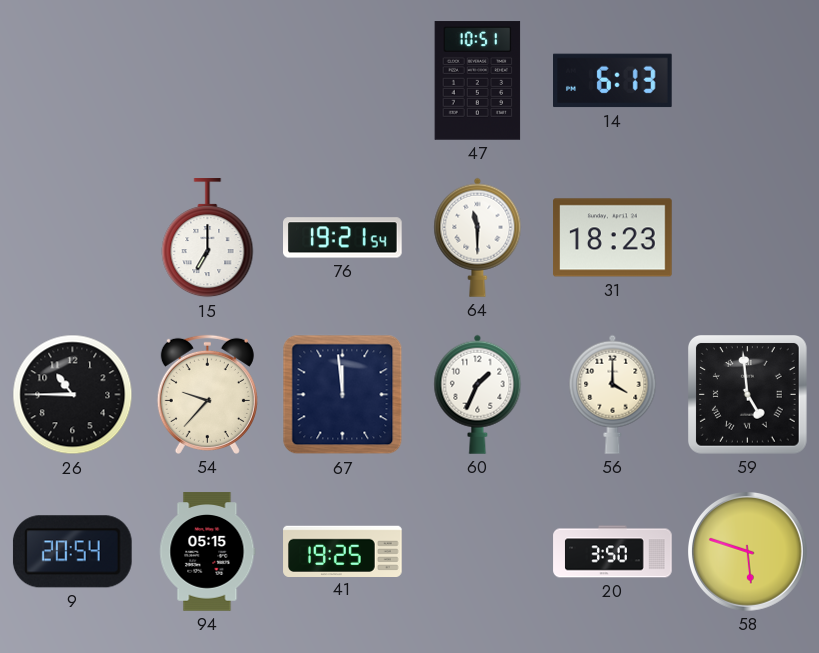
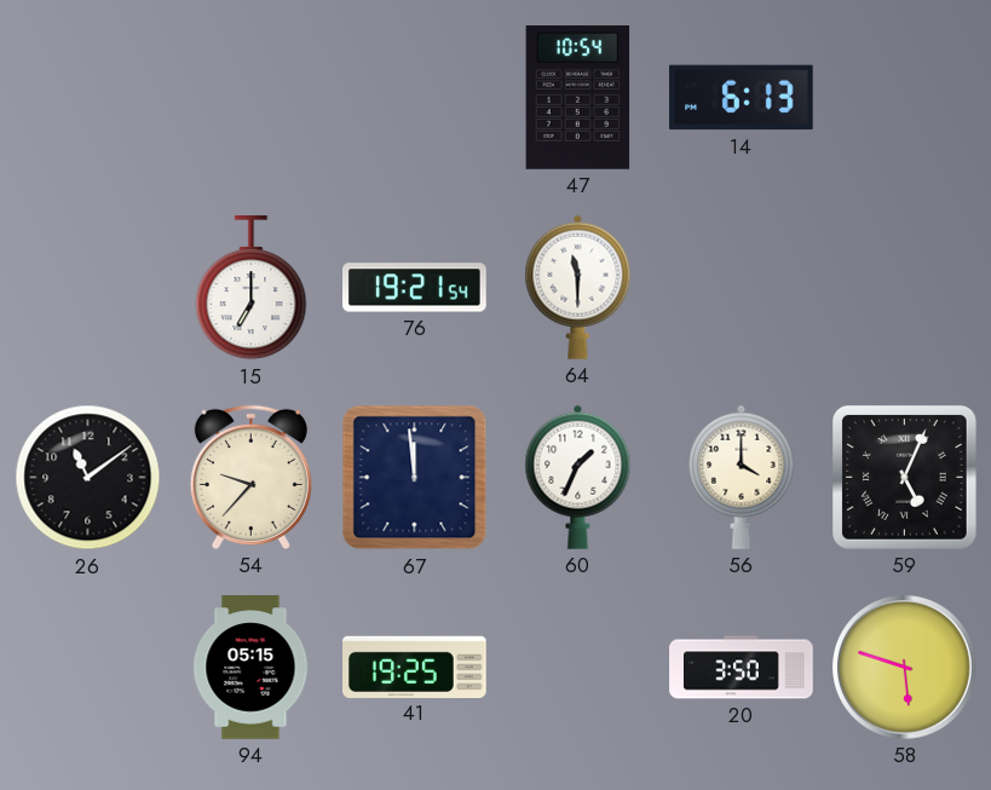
47: 10:51 -> 10:54 (578, 98)
31: 18:23 -> none (613, 238)
26: 10:45 -> 11:09 (88, 478)
59: 4:59 -> 5:04 (905, 478)
9: 20:54 -> none (72, 552)
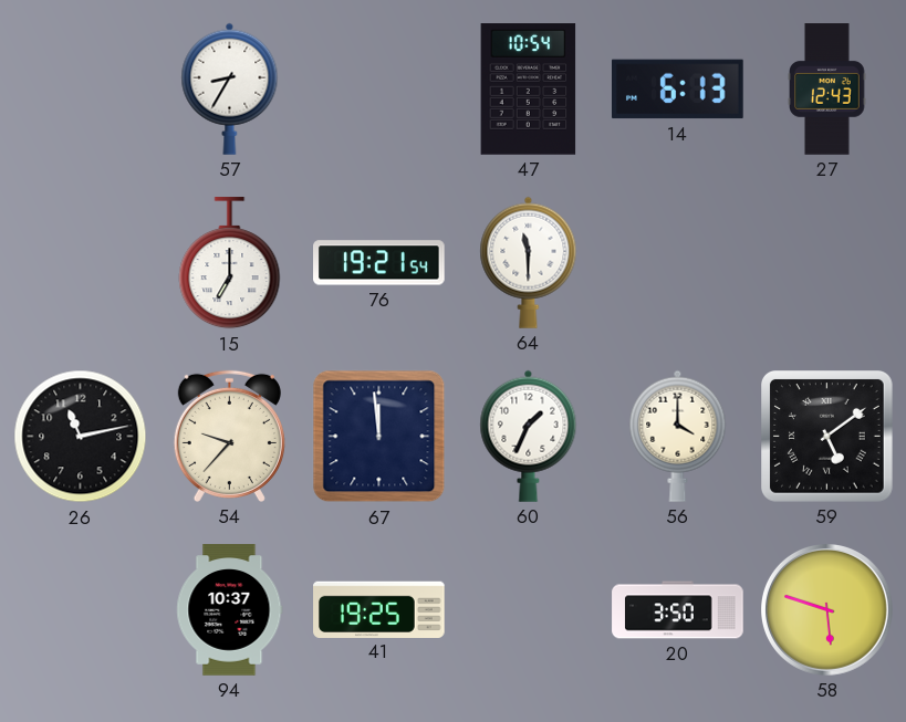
57: none -> 8:35 (230, 88)
27: none -> 12:43 (827, 90)
26: 11:09 -> 11:13 (81, 437)
59: 5:04 -> 5:09 (827, 437)
94: 05:15 -> 10:37 (230, 610)
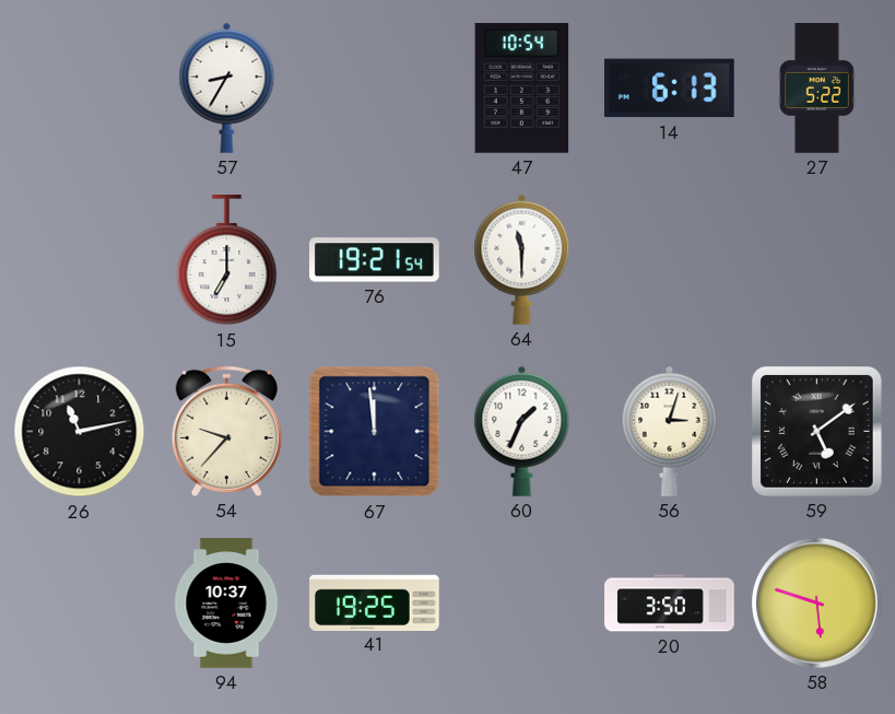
27: 12:43 -> 5:22 (817, 89)
56: 4:00 -> 3:03 (670, 431)
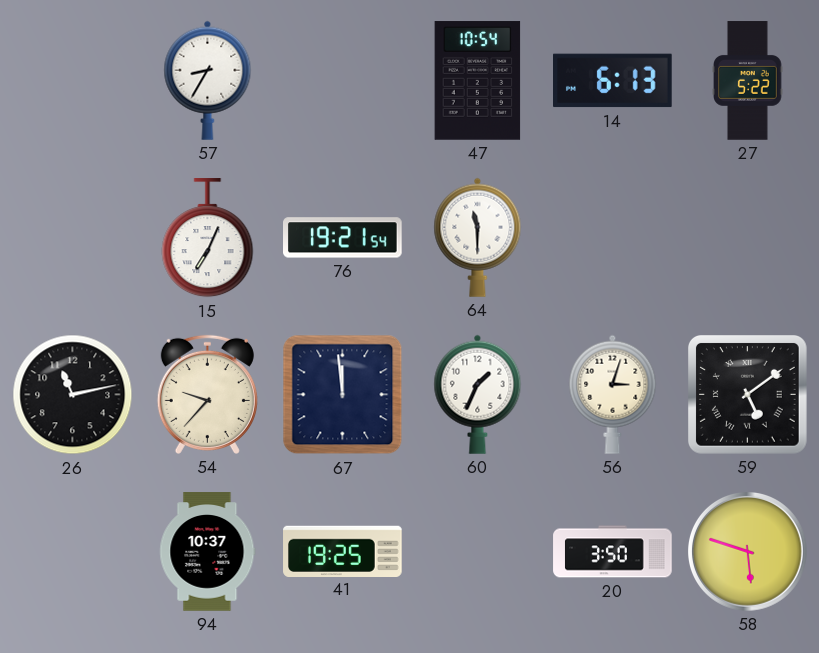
15: 7:00 -> 7:04 (208, 238)
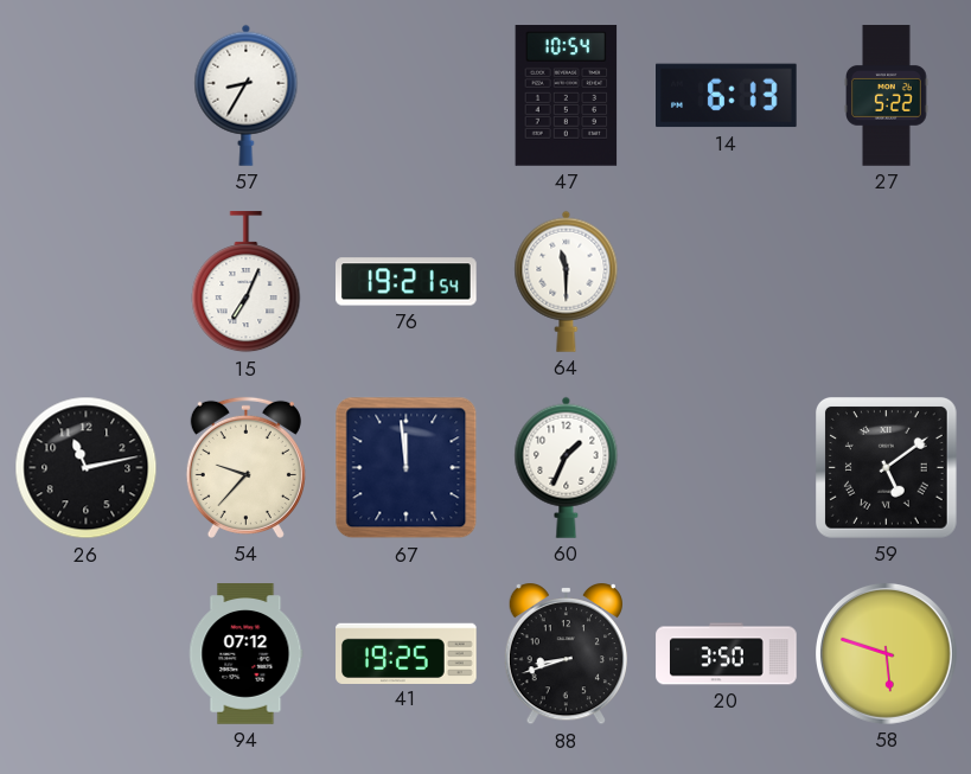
56: 3:03 -> none (613, 394)
94: 10:37 -> 07:12 (247, 654)
88: none -> 8:42 (566, 655)
